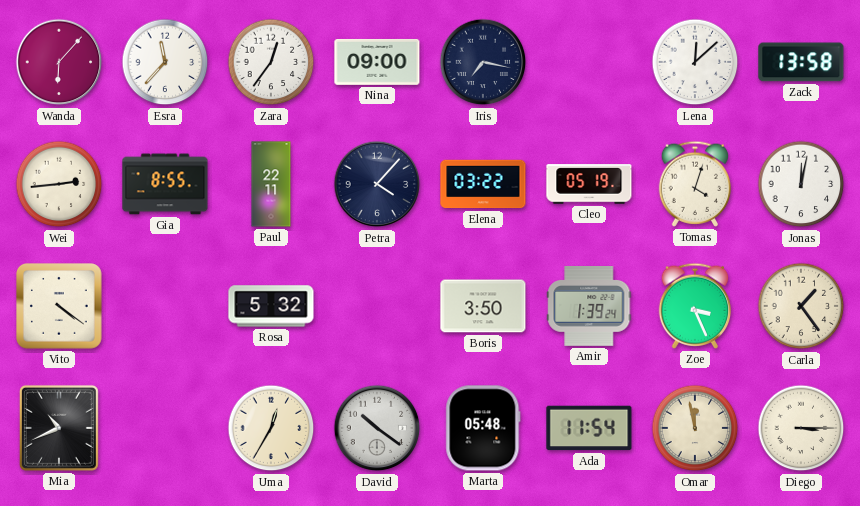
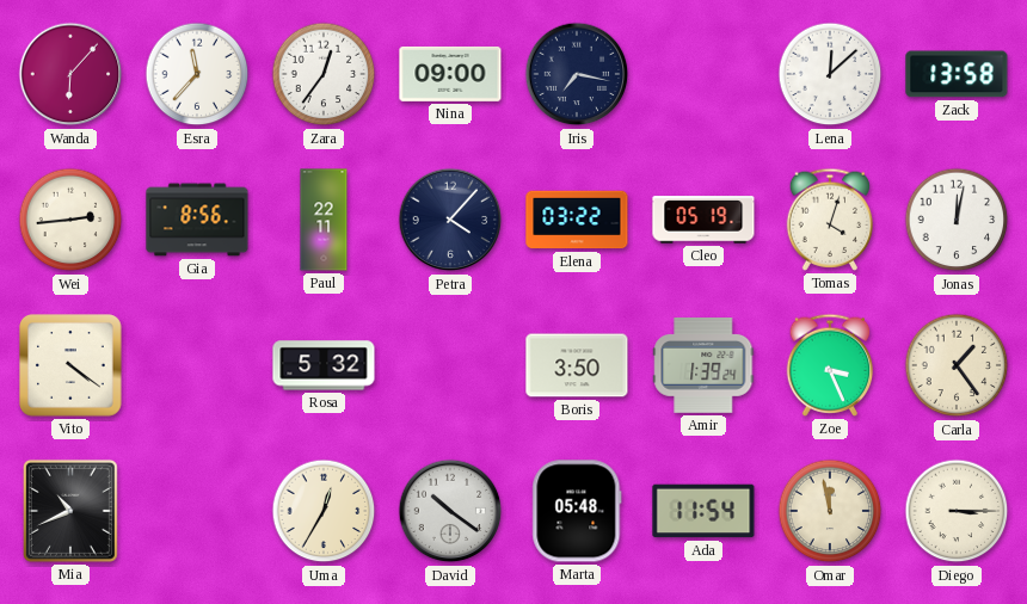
Gia: 8:55 -> 8:56 (197, 220)
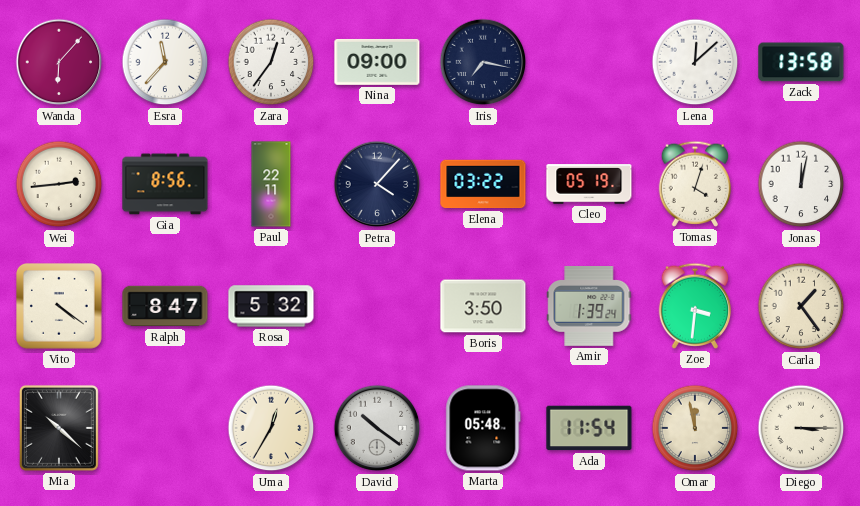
Ralph: none -> 8:47 (165, 306)
Zoe: 3:26 -> 3:31 (695, 306)
Mia: 10:41 -> 10:22 (59, 428)
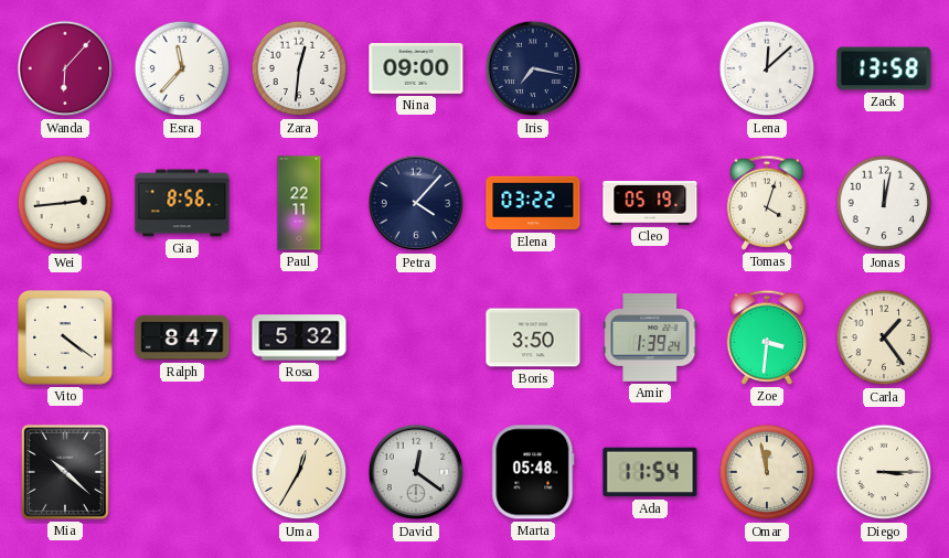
Zara: 12:36 -> 12:31 (299, 68)
David: 10:21 -> 12:21 (416, 472)
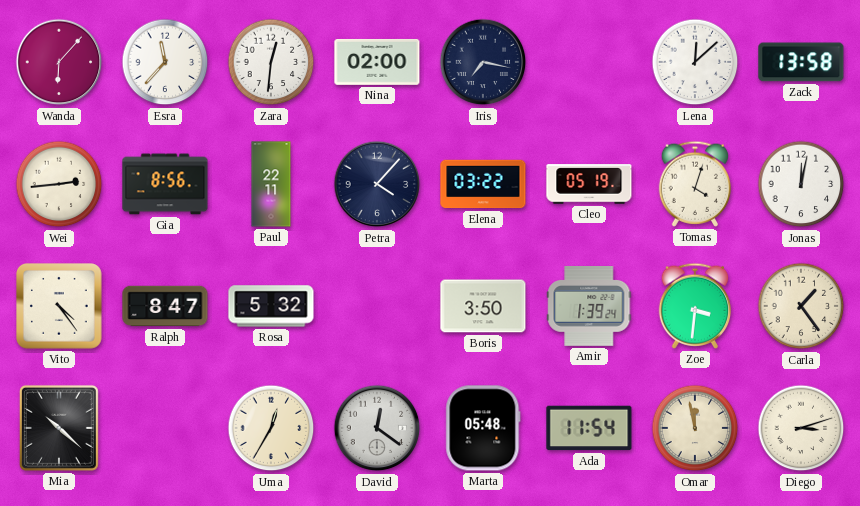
Nina: 09:00 -> 02:00 (377, 62)
Vito: 4:21 -> 4:24 (60, 307)
Diego: 3:15 -> 3:12 (801, 428)
